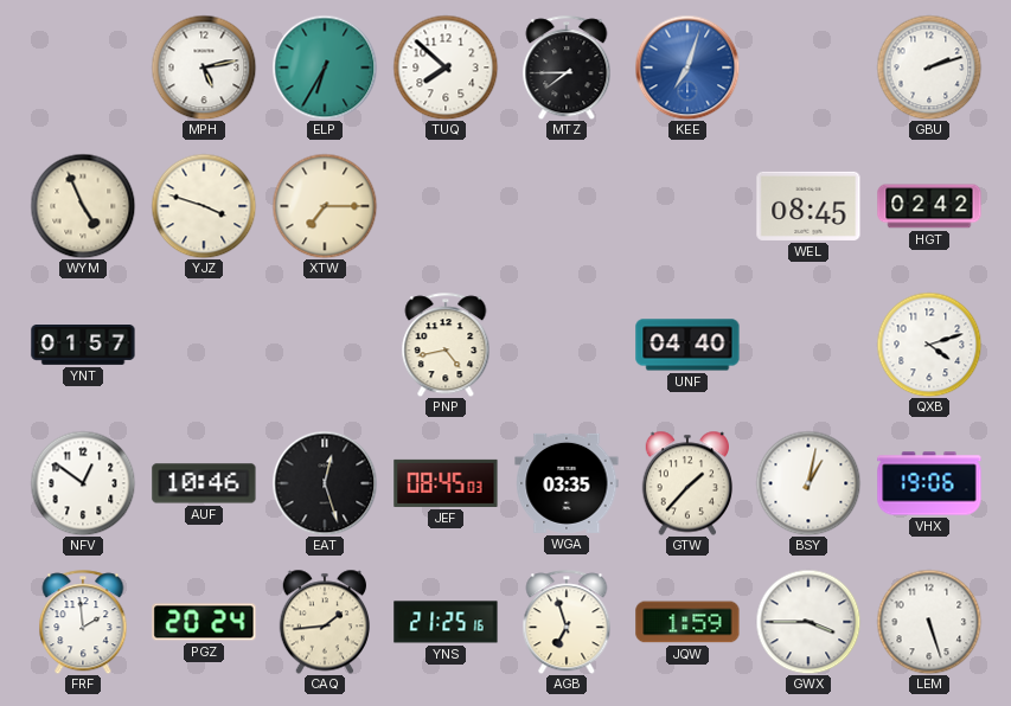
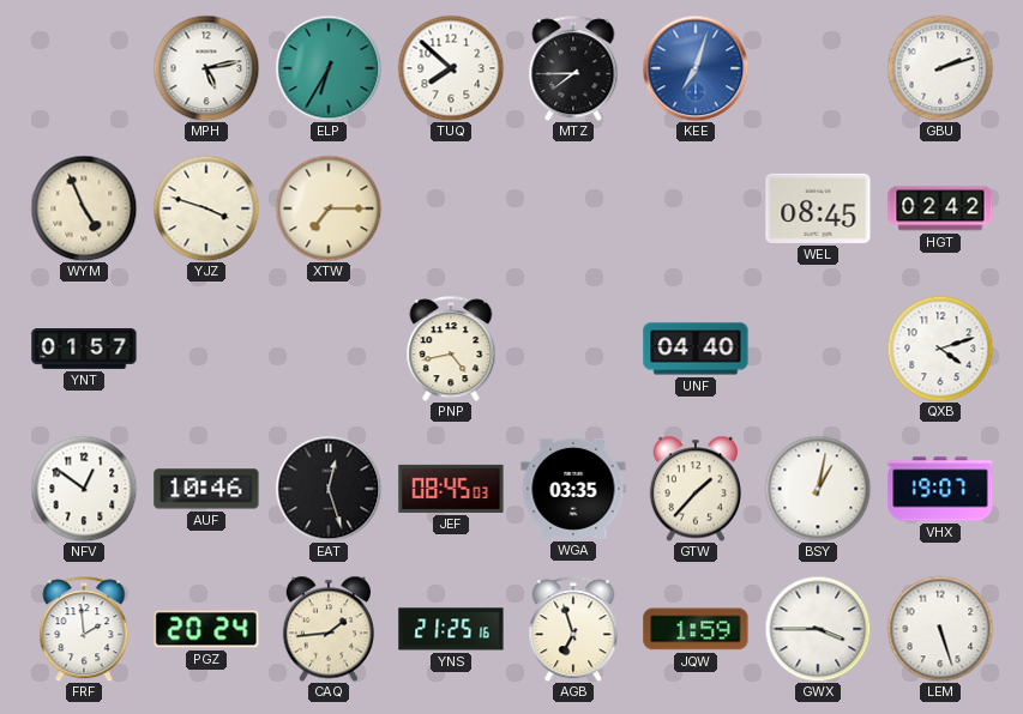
VHX: 19:06 -> 19:07 (940, 489)
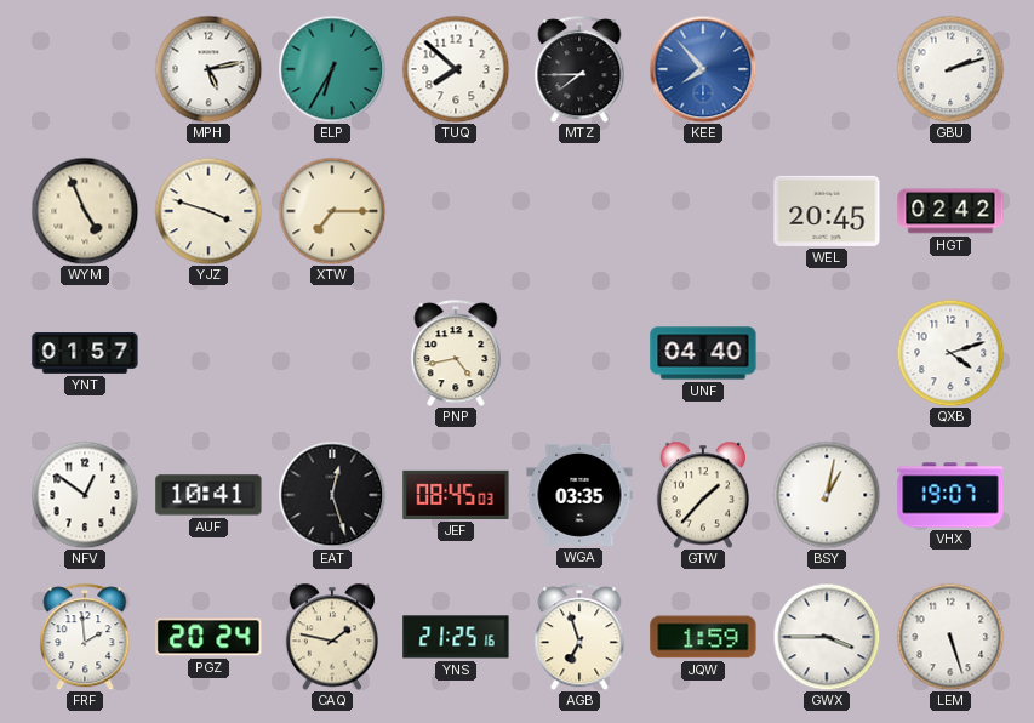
KEE: 7:03 -> 7:53 (703, 69)
WEL: 08:45 -> 20:45 (827, 211)
AUF: 10:46 -> 10:41 (208, 495)
CAQ: 1:44 -> 1:47 (331, 637)
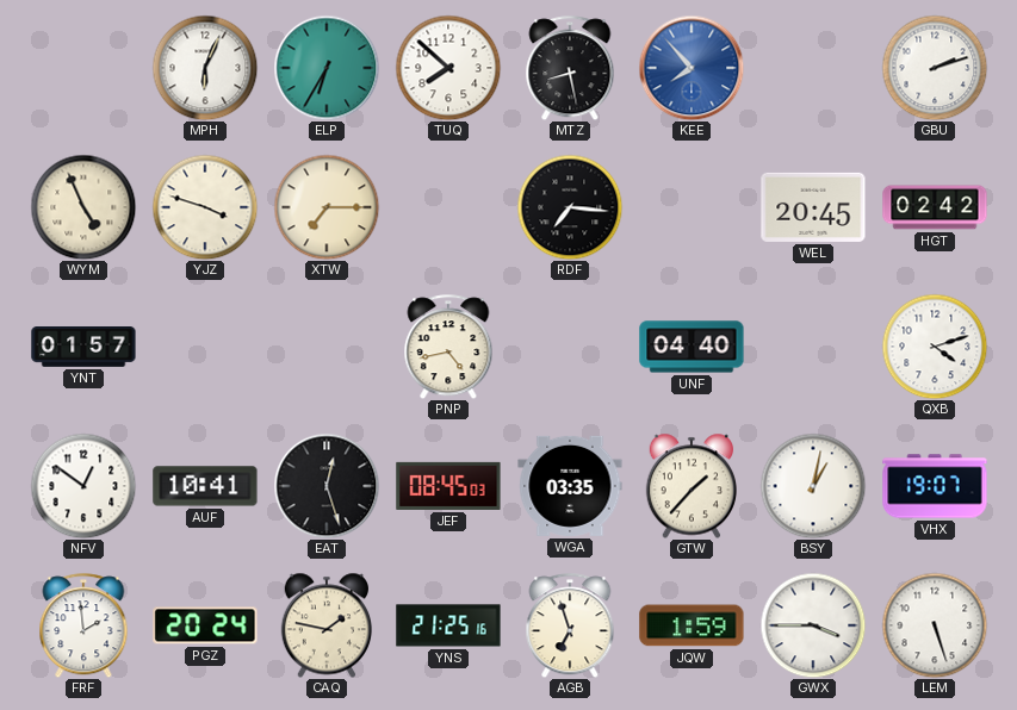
MPH: 5:13 -> 6:04 (205, 68)
MTZ: 7:45 -> 8:28 (570, 68)
RDF: none -> 7:16 (570, 207)
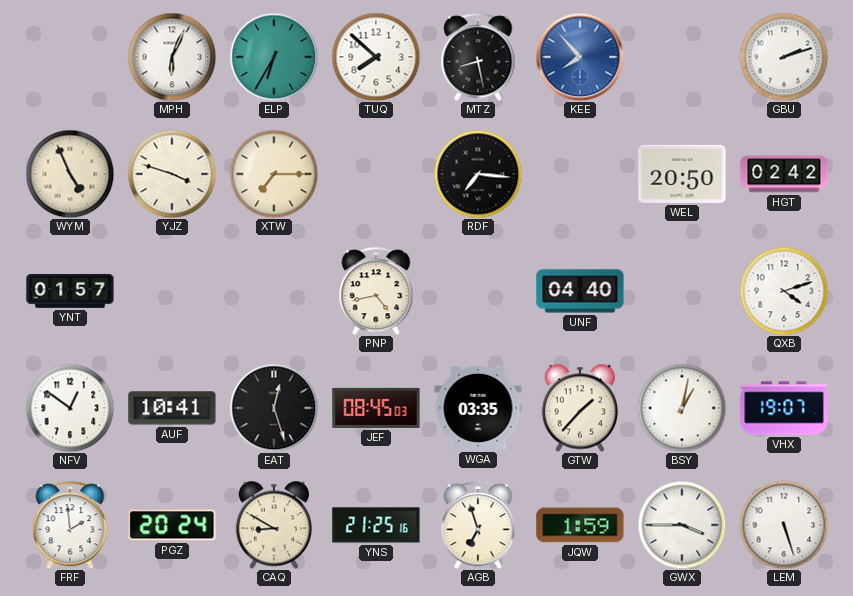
WEL: 20:45 -> 20:50 (682, 174)
CAQ: 1:47 -> 8:50 (273, 525)
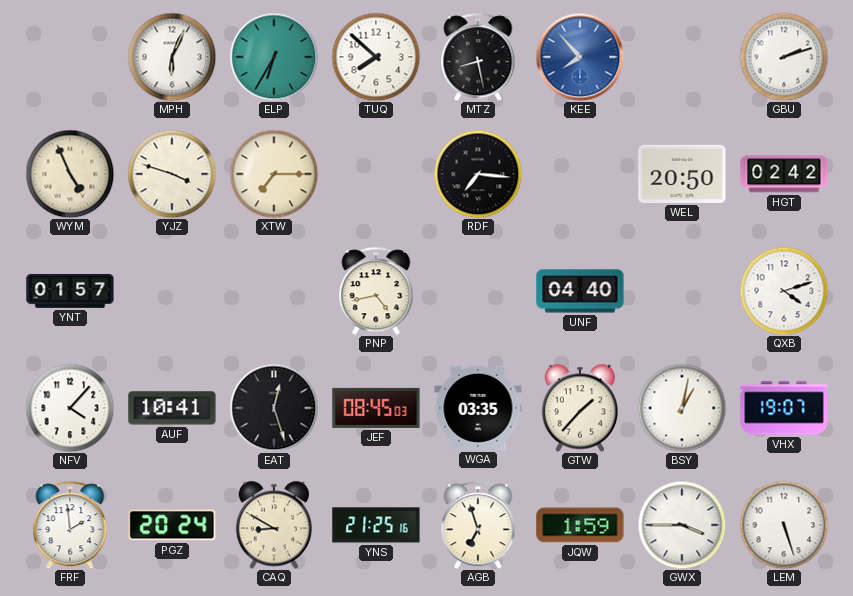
NFV: 12:51 -> 4:07 (70, 408)
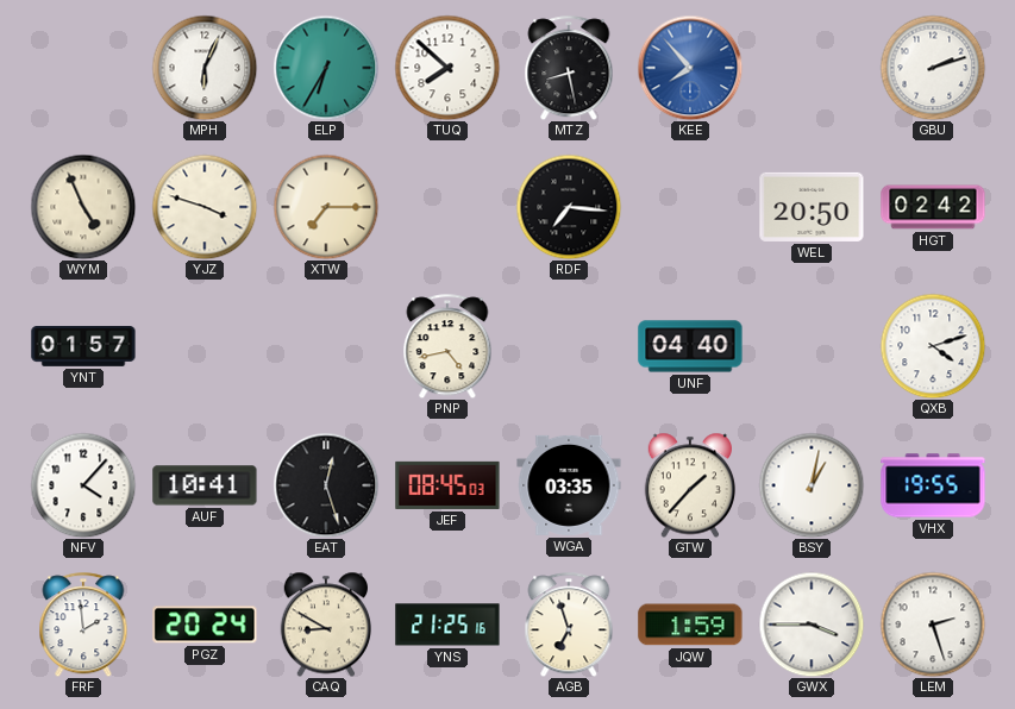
VHX: 19:07 -> 19:55 (933, 485)
LEM: 5:27 -> 2:27 (933, 625)
